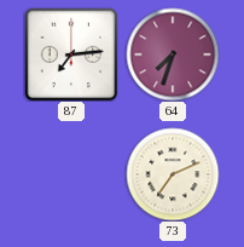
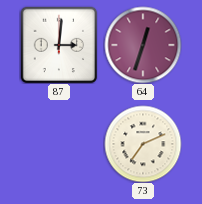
87: 7:14 -> 3:01 (59, 45)
64: 7:33 -> 12:33 (143, 45)
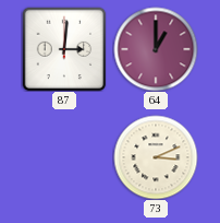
64: 12:33 -> 1:00 (156, 49)
73: 7:11 -> 3:11 (156, 157)
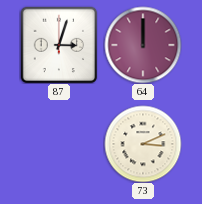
87: 3:01 -> 3:03 (59, 45)
64: 1:00 -> 12:00 (143, 45)
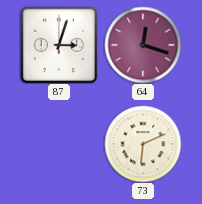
64: 12:00 -> 12:18 (143, 45)
73: 3:11 -> 6:11 (143, 144)
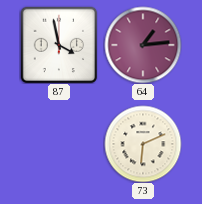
87: 3:03 -> 3:58 (59, 45)
64: 12:18 -> 1:14 (143, 45)
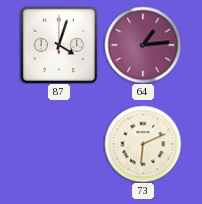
87: 3:58 -> 4:03 (59, 45)
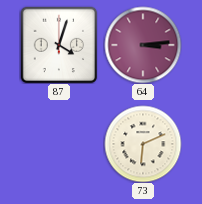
64: 1:14 -> 3:14 (143, 45)
